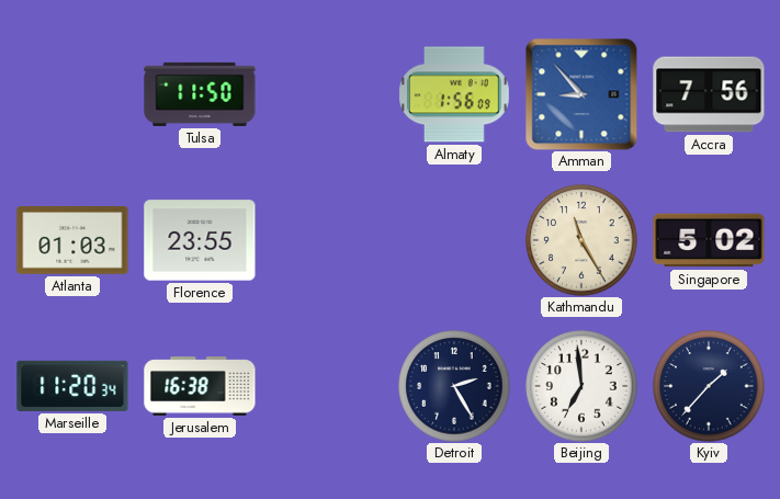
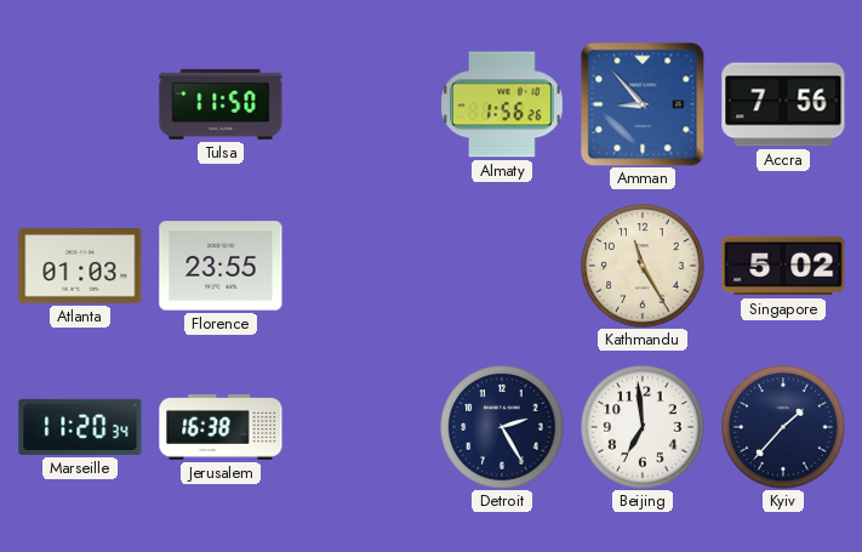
Almaty: 1:56:09 -> 1:56:26 (503, 104)
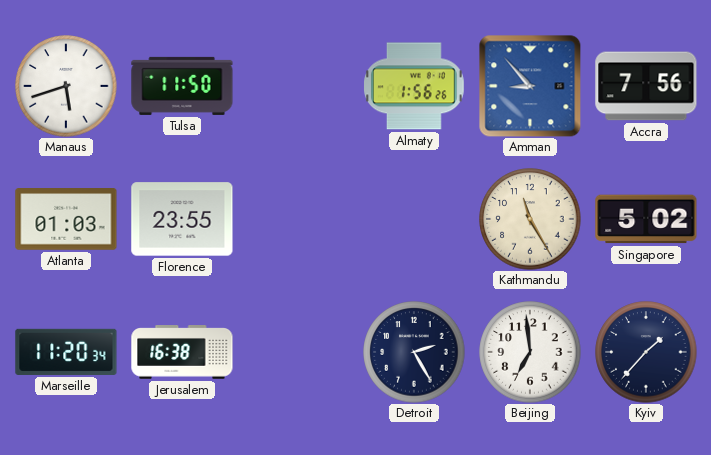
Manaus: none -> 5:42 (66, 86)
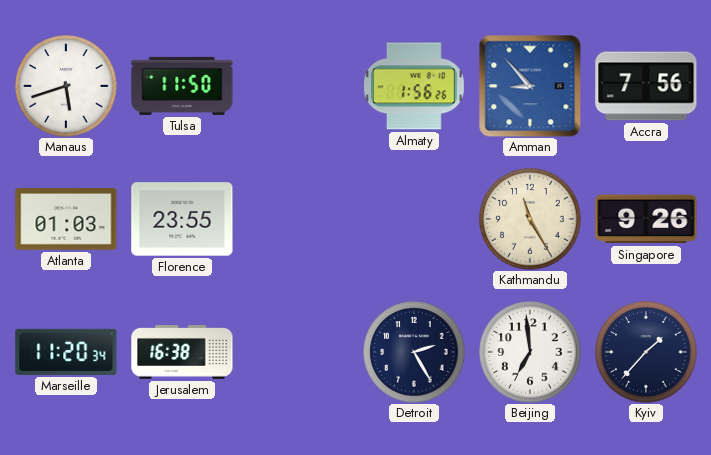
Singapore: 5:02 -> 9:26 (646, 219)
